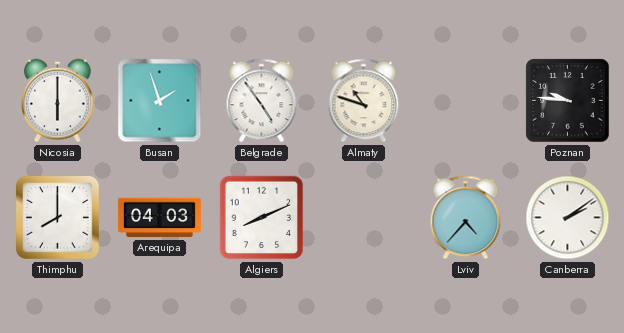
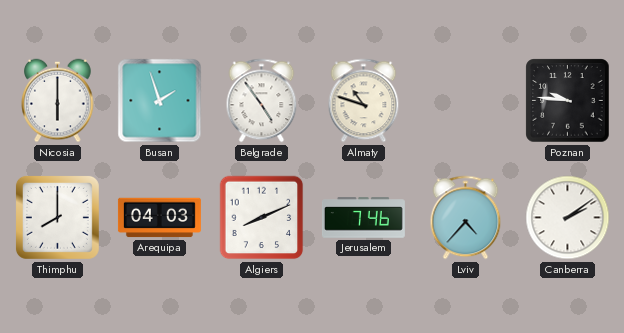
Jerusalem: none -> 7:46 (363, 218)
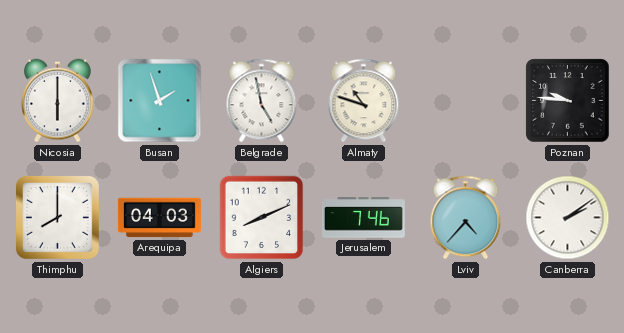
Belgrade: 4:54 -> 4:58 (262, 101)
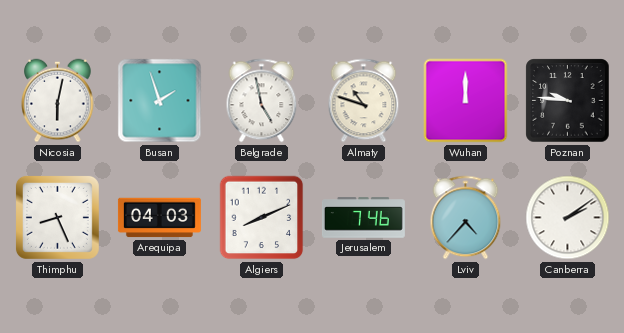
Nicosia: 6:00 -> 6:02 (58, 101)
Wuhan: none -> 12:00 (466, 101)
Thimphu: 8:00 -> 8:26 (57, 217)
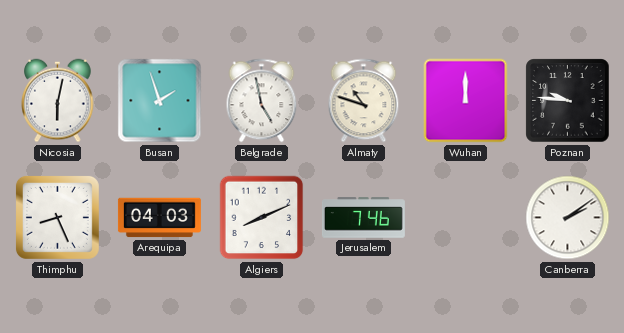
Lviv: 4:37 -> none (466, 218)
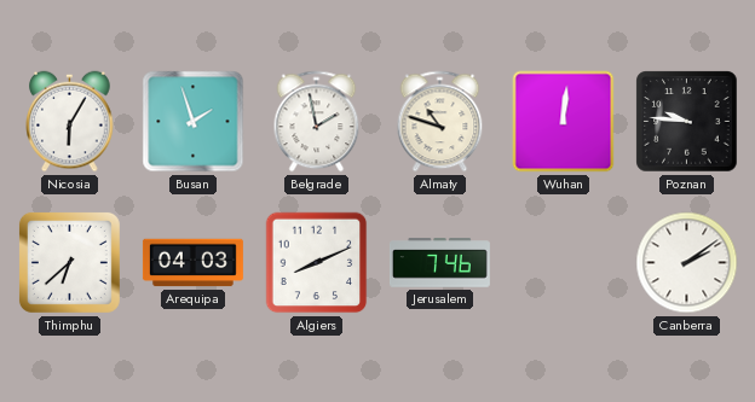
Nicosia: 6:02 -> 6:05 (70, 122)
Belgrade: 4:58 -> 1:58 (317, 122)
Wuhan: 12:00 -> 12:01 (564, 122)
Thimphu: 8:26 -> 6:38 (69, 262)
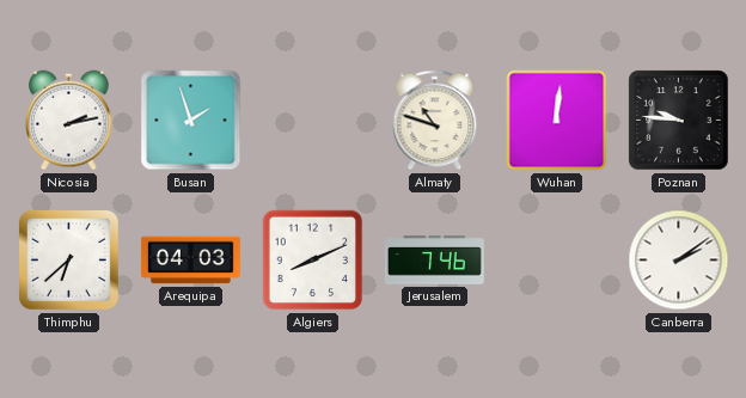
Nicosia: 6:05 -> 2:13 (69, 121)
Belgrade: 1:58 -> none (317, 122)
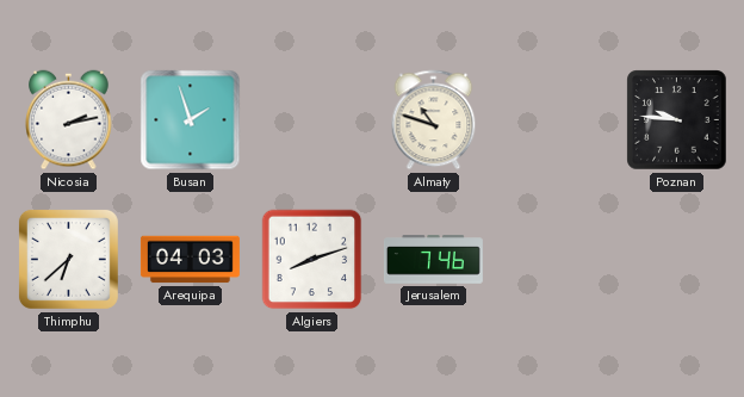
Wuhan: 12:01 -> none (557, 121)
Algiers: 8:11 -> 8:12 (312, 260)
Canberra: 2:09 -> none (679, 261)
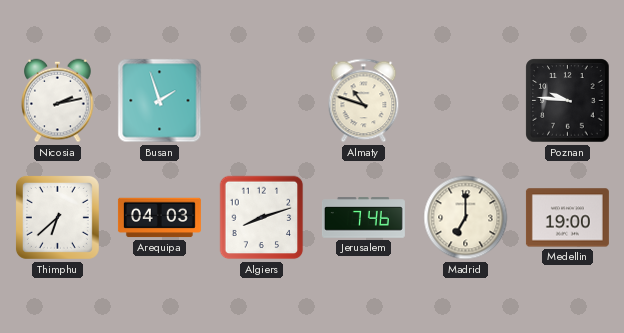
Madrid: none -> 7:00 (466, 218)
Medellin: none -> 19:00 (567, 218)
